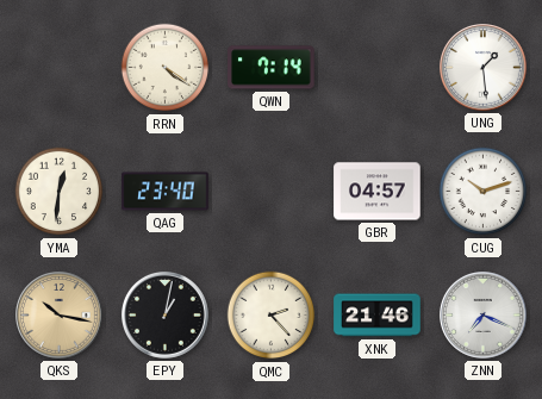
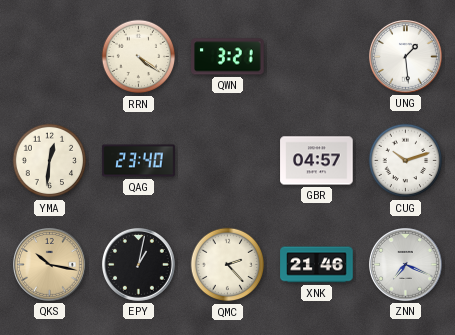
QWN: 7:14 -> 3:21 (228, 57)
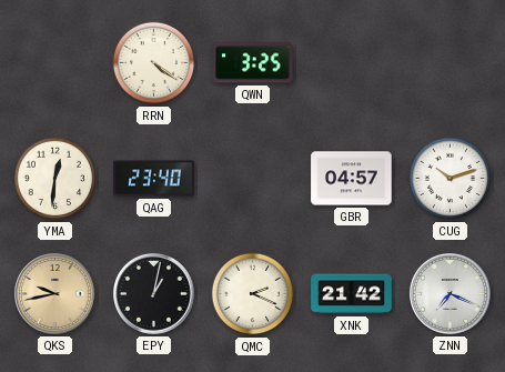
QWN: 3:21 -> 3:25 (253, 63)
UNG: 1:29 -> none (406, 57)
QKS: 10:17 -> 9:43 (55, 294)
QMC: 2:23 -> 2:19 (253, 294)
XNK: 21:46 -> 21:42 (352, 294)
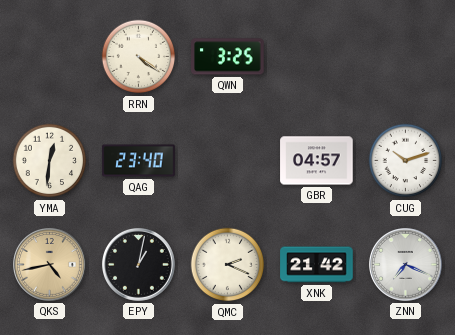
QKS: 9:43 -> 4:43 (50, 265)
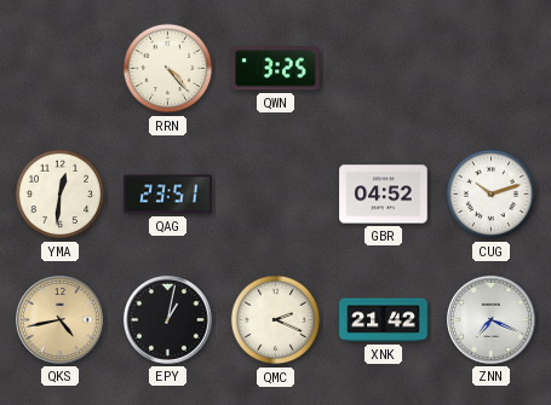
RRN: 4:21 -> 4:23 (168, 69)
QAG: 23:40 -> 23:51 (168, 195)
GBR: 04:57 -> 04:52 (384, 195)
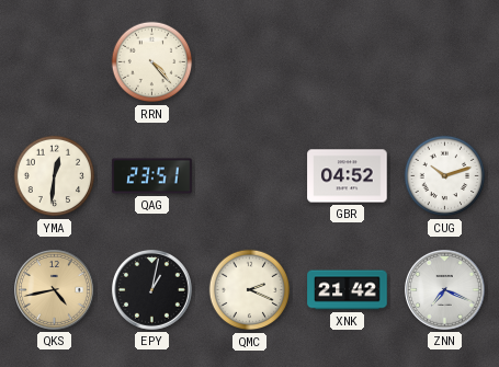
QWN: 3:25 -> none (276, 69)
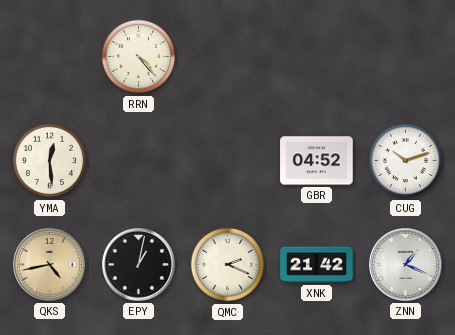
YMA: 12:31 -> 12:29 (50, 161)
QAG: 23:51 -> none (152, 176)
ZNN: 7:19 -> 1:19 (406, 265)
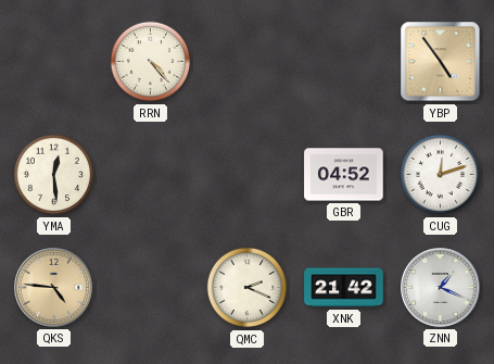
YBP: none -> 4:54 (441, 62)
CUG: 10:12 -> 12:12 (441, 175)
QKS: 4:43 -> 4:46 (54, 288)
EPY: 1:02 -> none (139, 265)
